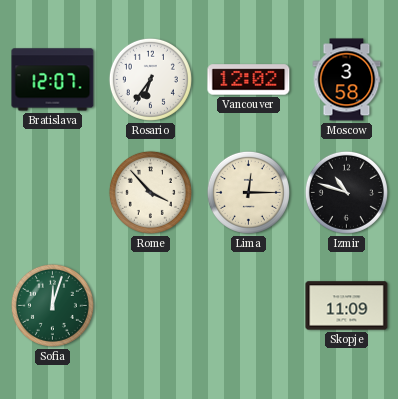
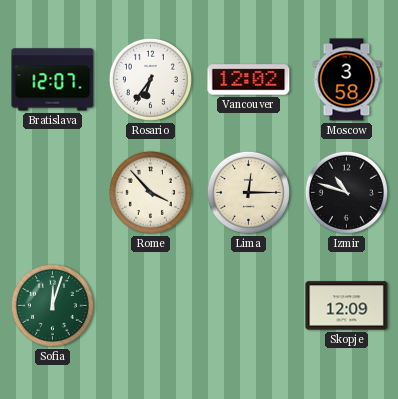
Skopje: 11:09 -> 12:09 (347, 306)
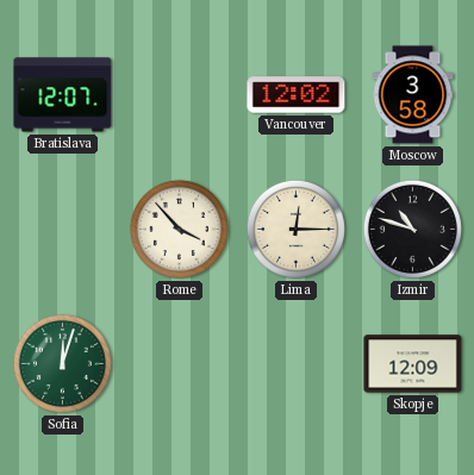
Rosario: 6:36 -> none (150, 79)
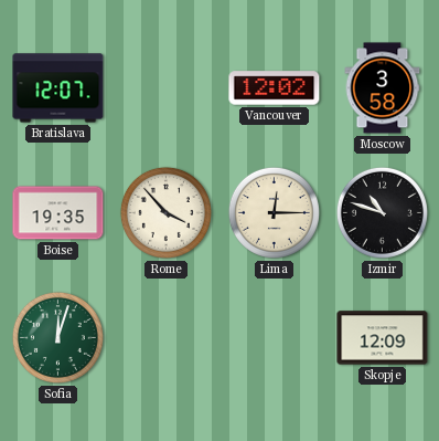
Boise: none -> 19:35 (58, 213)
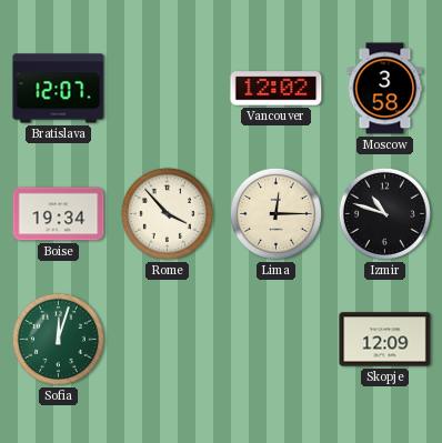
Boise: 19:35 -> 19:34 (59, 214)
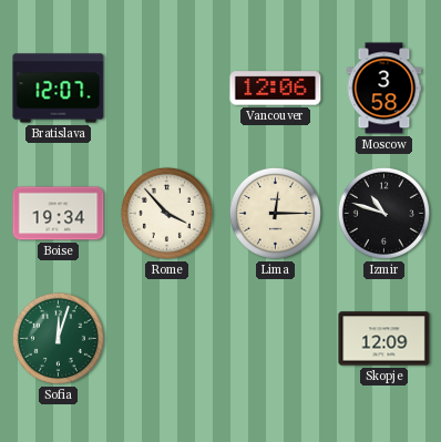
Vancouver: 12:02 -> 12:06 (276, 89)
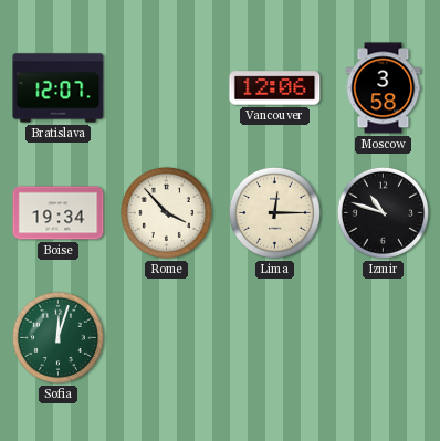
Skopje: 12:09 -> none (384, 339)
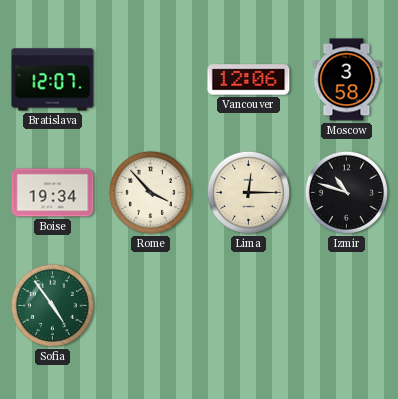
Sofia: 12:03 -> 4:54 (52, 305)
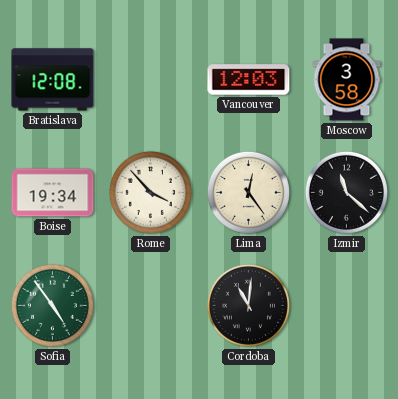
Bratislava: 12:07 -> 12:08 (53, 80)
Vancouver: 12:06 -> 12:03 (249, 80)
Lima: 12:15 -> 12:24 (248, 192)
Izmir: 10:48 -> 11:22 (346, 192)
Cordoba: none -> 11:01 (248, 305)
